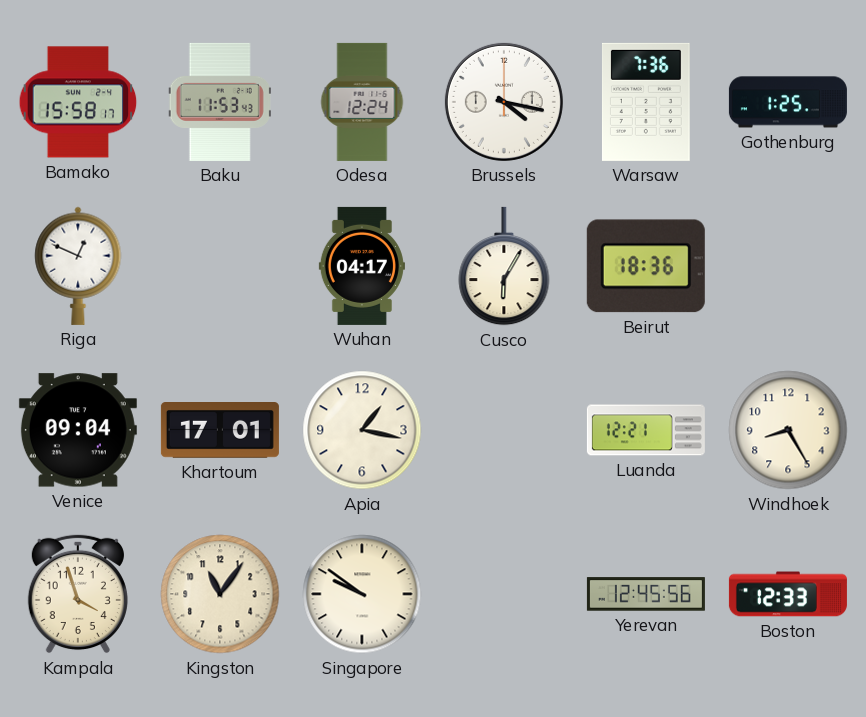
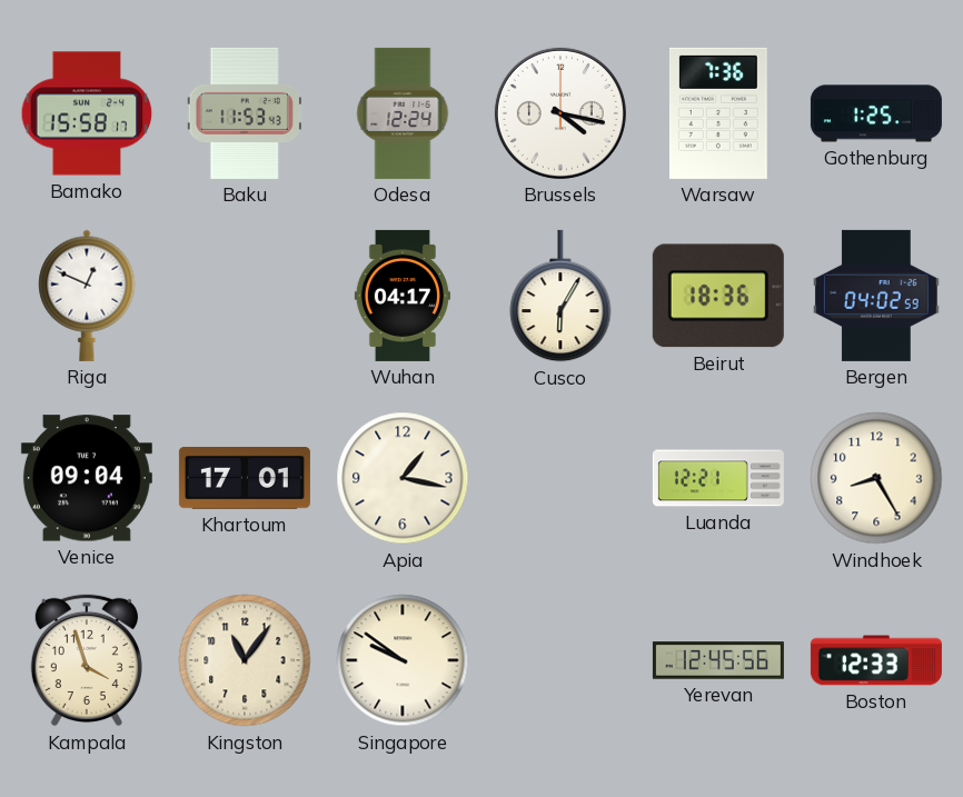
Bergen: none -> 04:02 (876, 296)
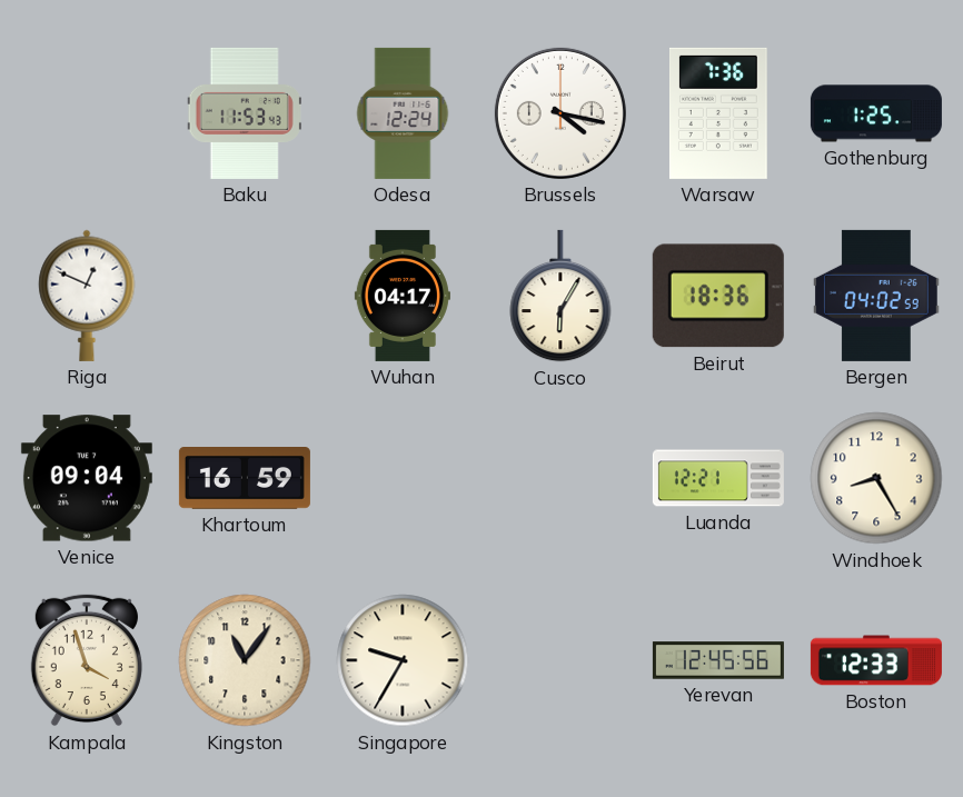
Bamako: 15:58 -> none (87, 113)
Khartoum: 17:01 -> 16:59 (245, 479)
Apia: 1:17 -> none (403, 478)
Singapore: 9:51 -> 9:35 (403, 660)
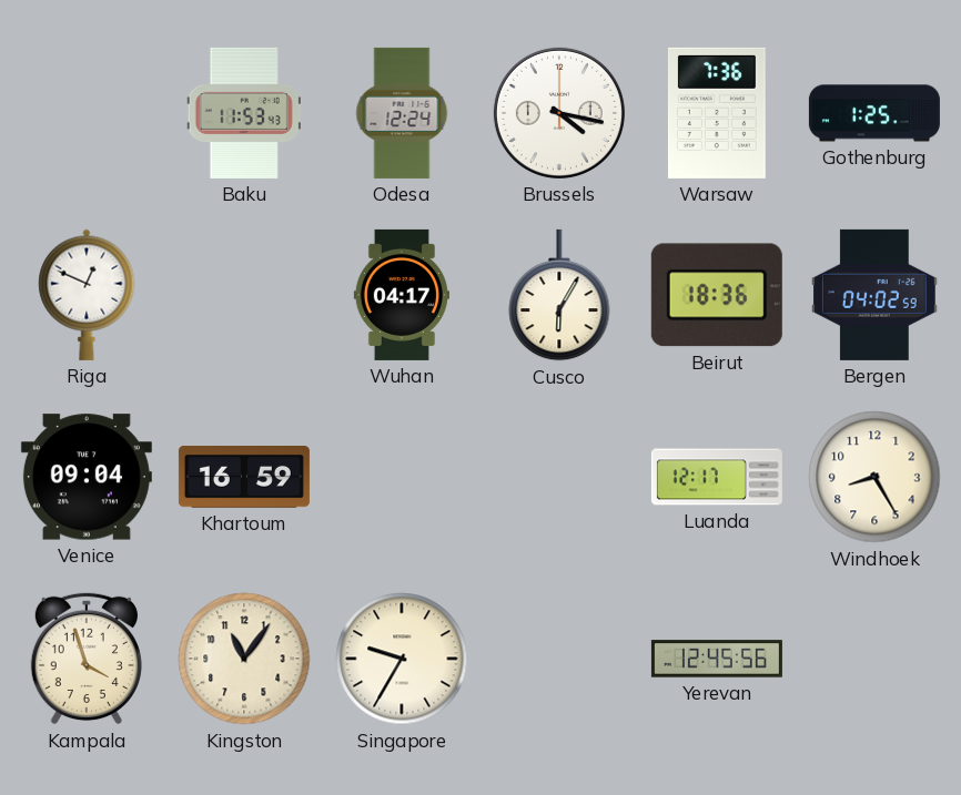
Luanda: 12:21 -> 12:17 (717, 477)
Boston: 12:33 -> none (876, 660)
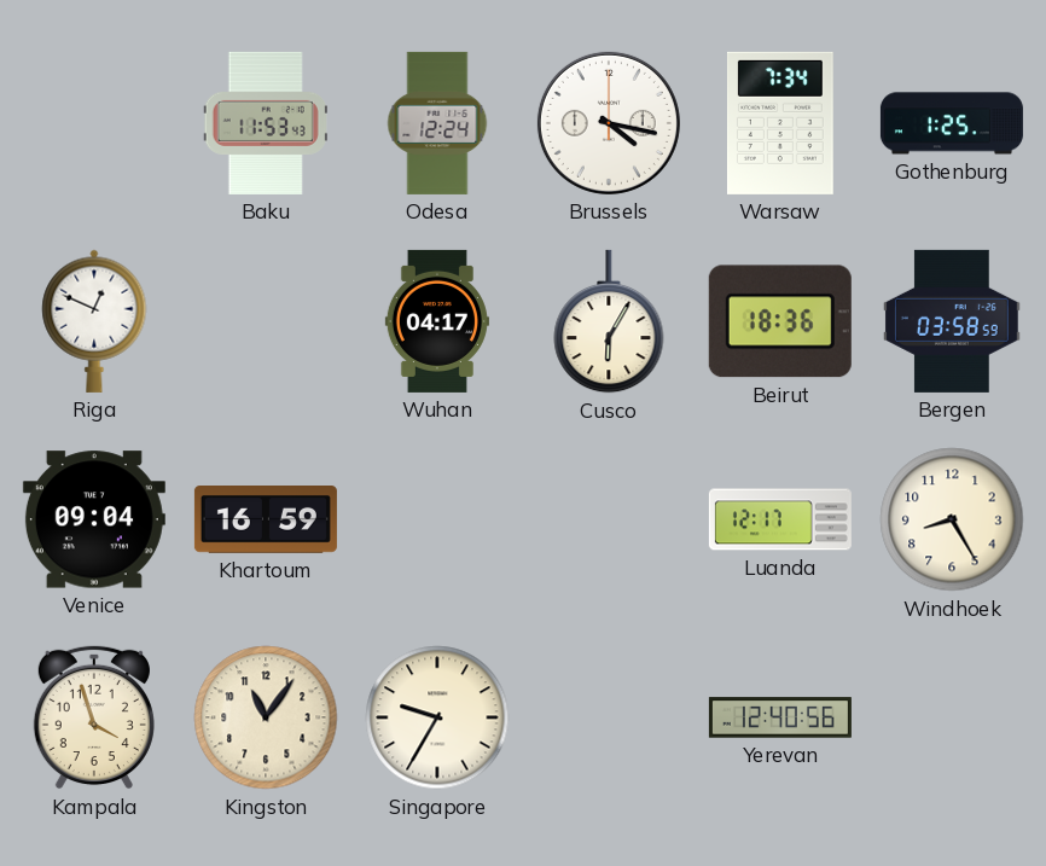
Warsaw: 7:36 -> 7:34 (780, 123)
Bergen: 04:02 -> 03:58 (952, 321)
Yerevan: 12:45 -> 12:40 (780, 717)
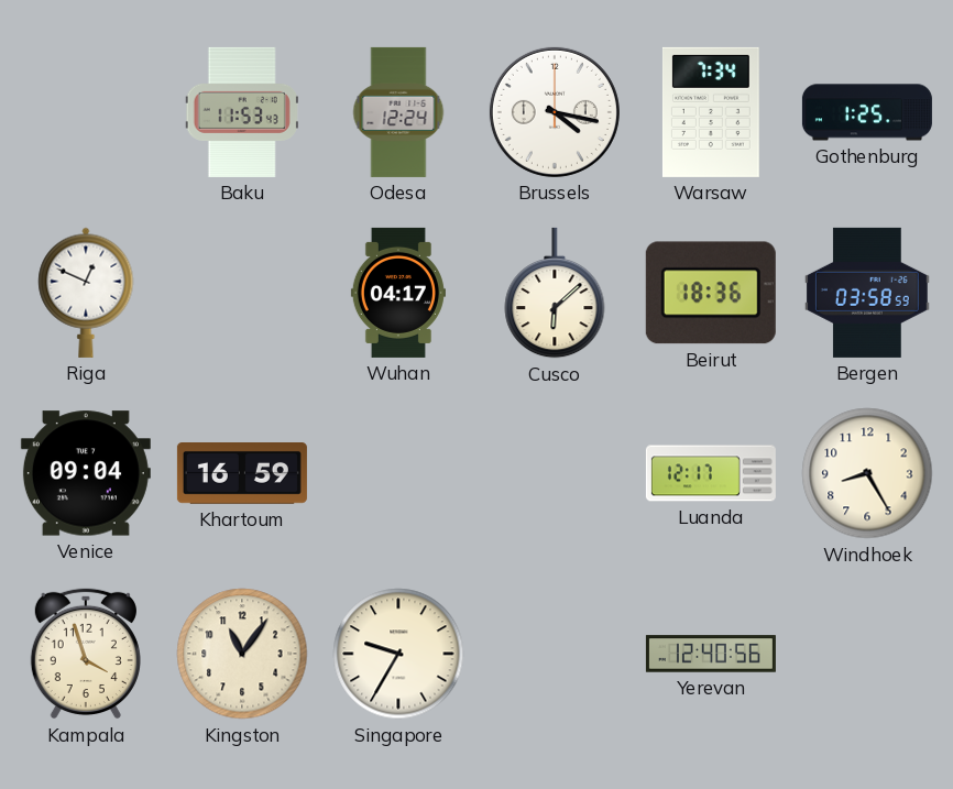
Cusco: 6:05 -> 6:08 (555, 293)
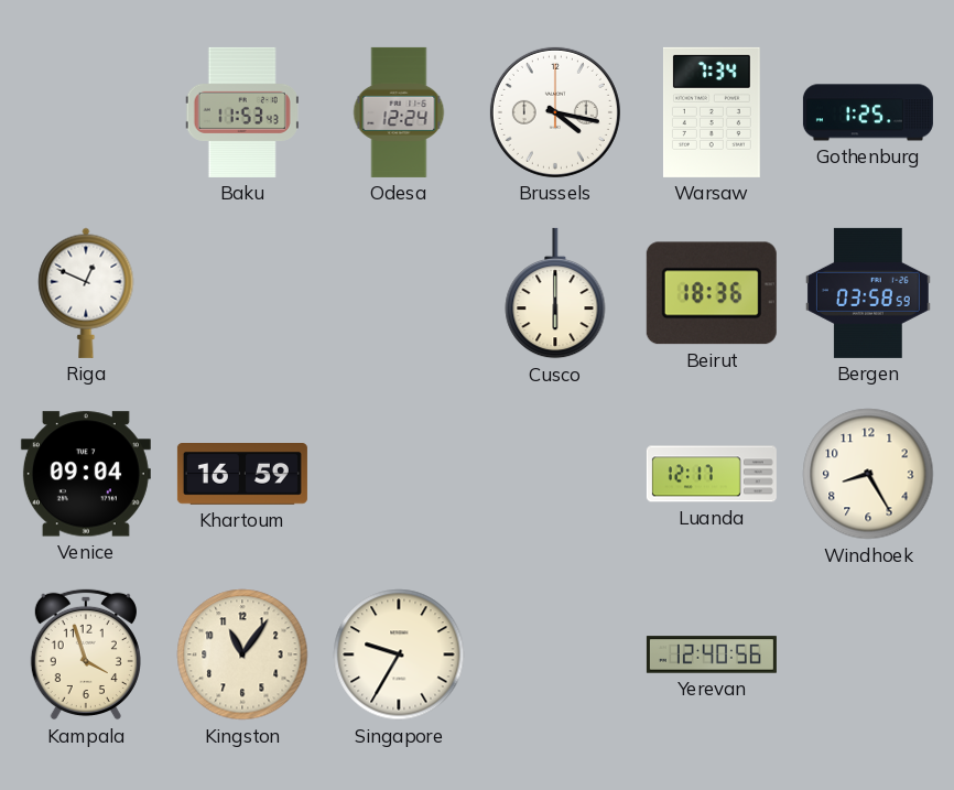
Wuhan: 04:17 -> none (398, 293)
Cusco: 6:08 -> 6:00 (555, 293)
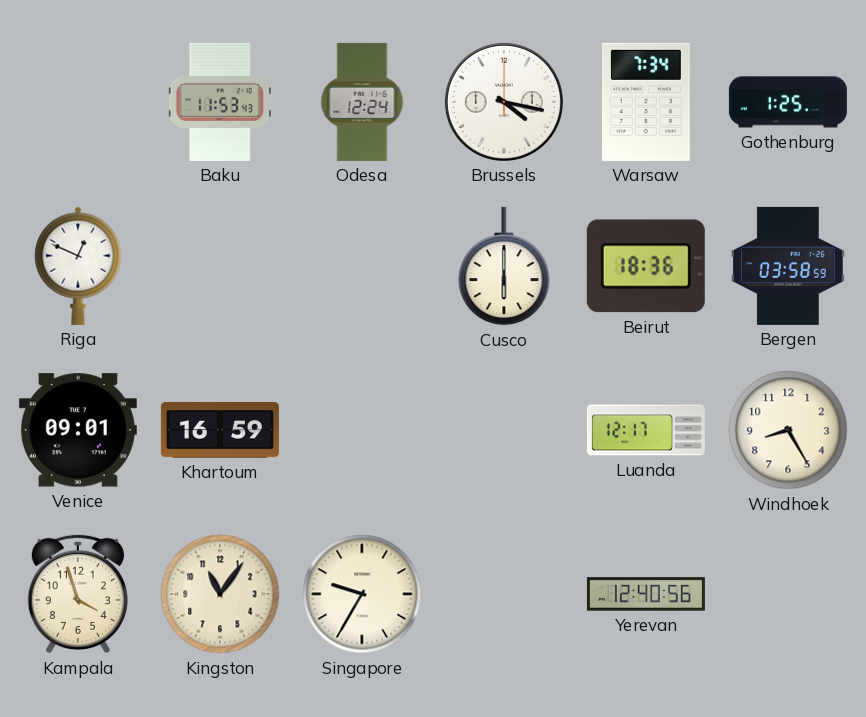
Venice: 09:04 -> 09:01 (78, 430)
